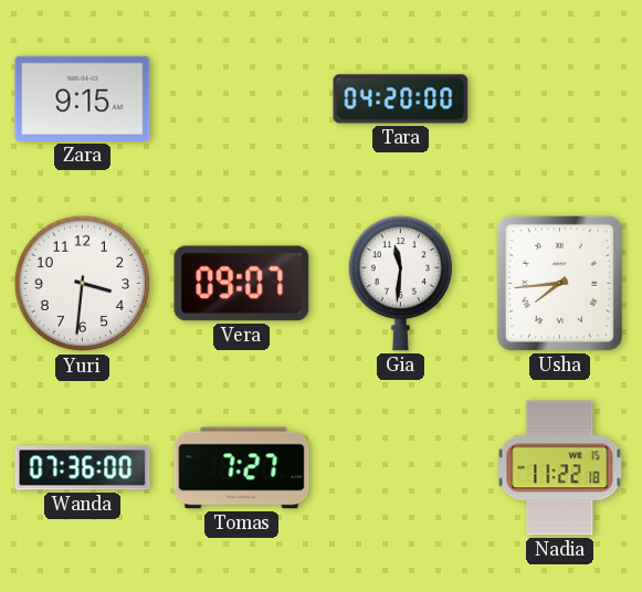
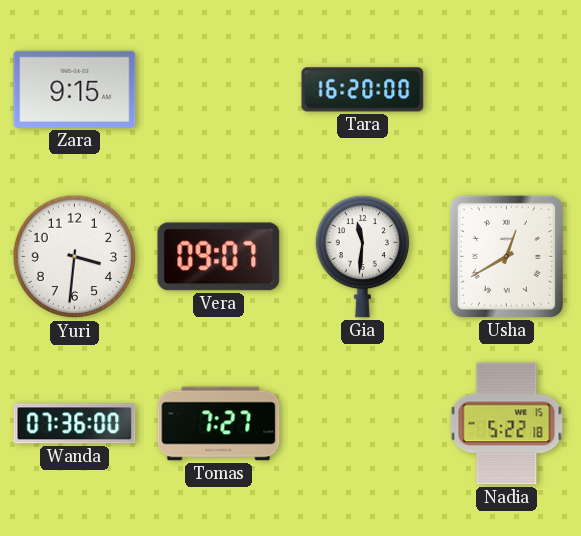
Tara: 04:20 -> 16:20 (363, 90)
Usha: 7:44 -> 12:40 (506, 256)
Nadia: 11:22 -> 5:22 (507, 424)
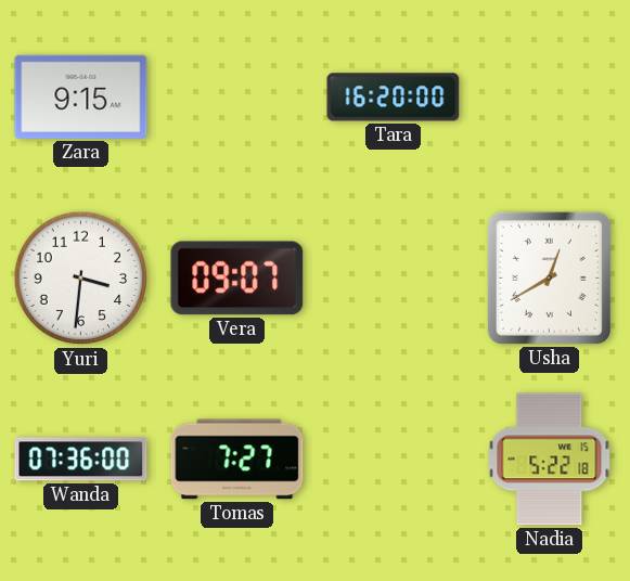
Gia: 11:31 -> none (362, 256)
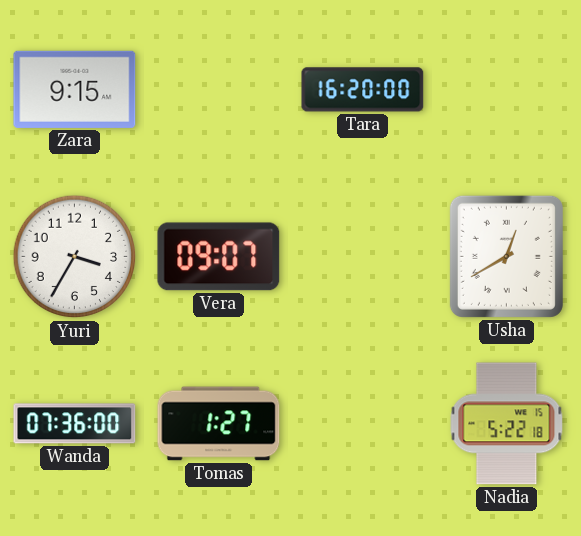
Yuri: 3:31 -> 3:35 (75, 257)
Tomas: 7:27 -> 1:27 (219, 424)
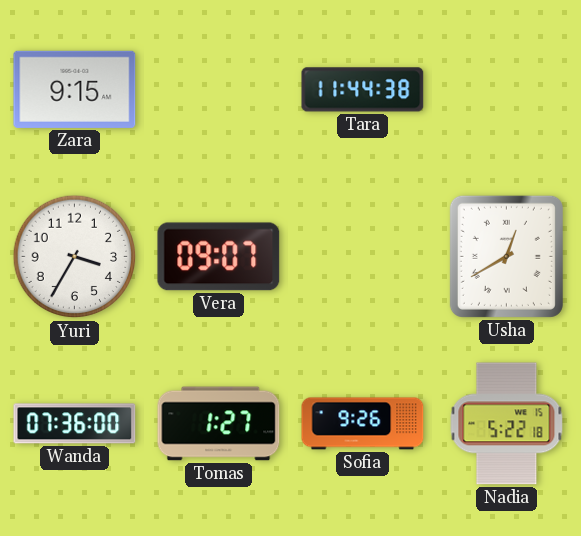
Tara: 16:20 -> 11:44 (363, 90)
Sofia: none -> 9:26 (363, 424)
